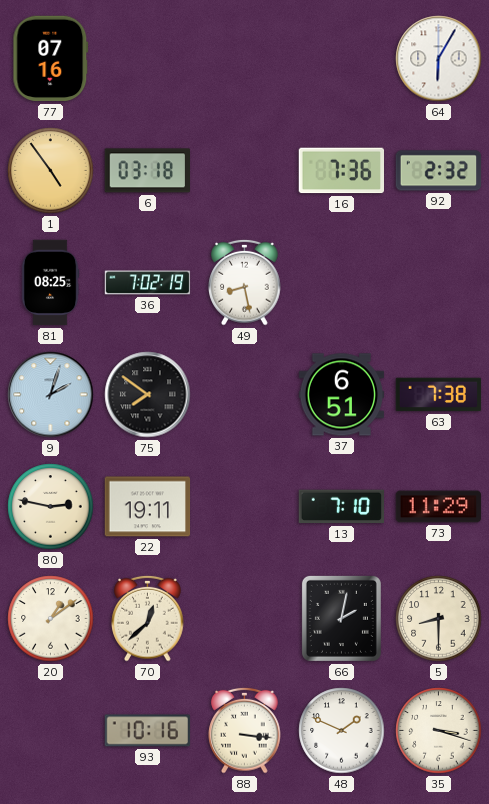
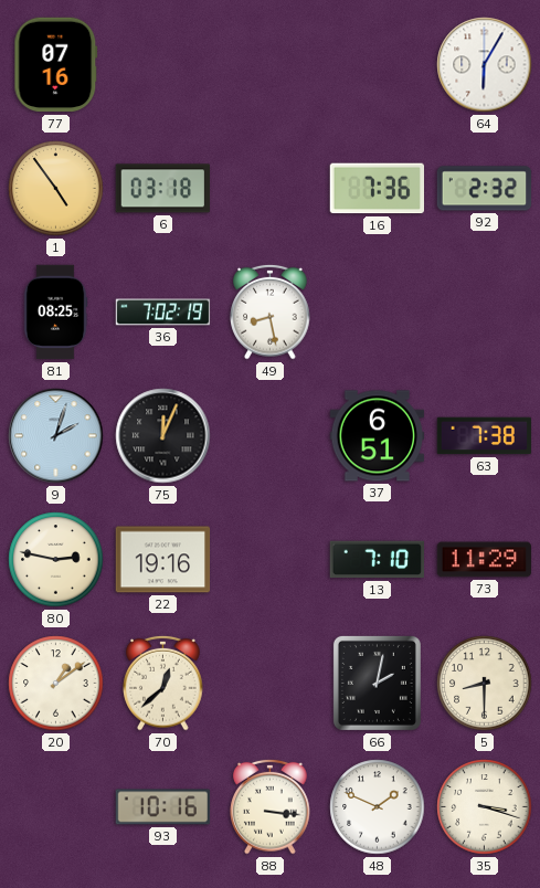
75: 7:51 -> 12:04 (163, 436)
22: 19:11 -> 19:16 (163, 560)
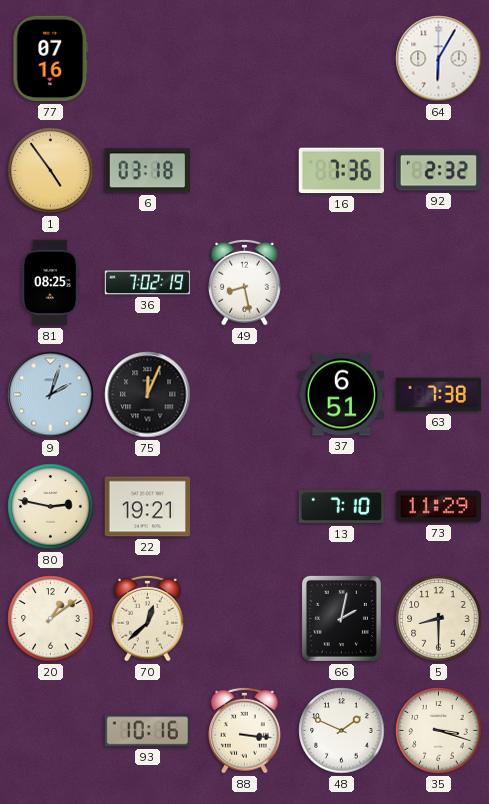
22: 19:16 -> 19:21 (148, 507)
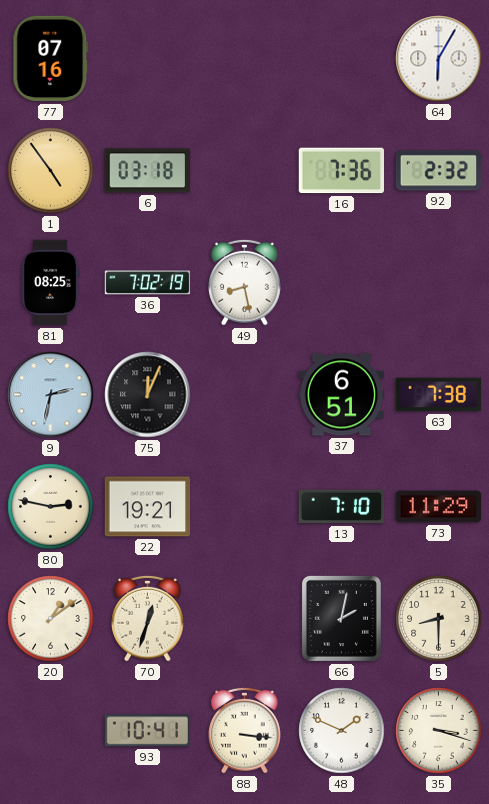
9: 2:03 -> 2:32 (51, 395)
70: 12:38 -> 12:33 (148, 618)
93: 10:16 -> 10:41 (148, 731)
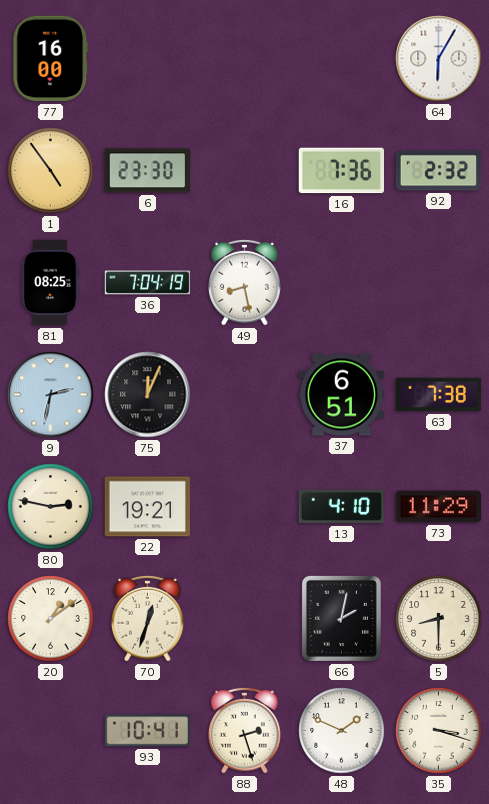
77: 07:16 -> 16:00 (51, 59)
6: 03:18 -> 23:30 (147, 171)
36: 7:02 -> 7:04 (148, 283)
13: 7:10 -> 4:10 (341, 507)
88: 3:16 -> 2:27 (245, 730)
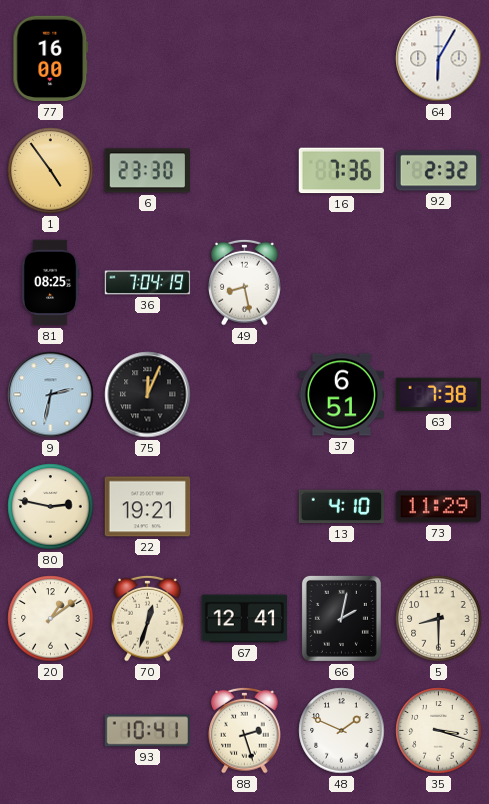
67: none -> 12:41 (245, 619)
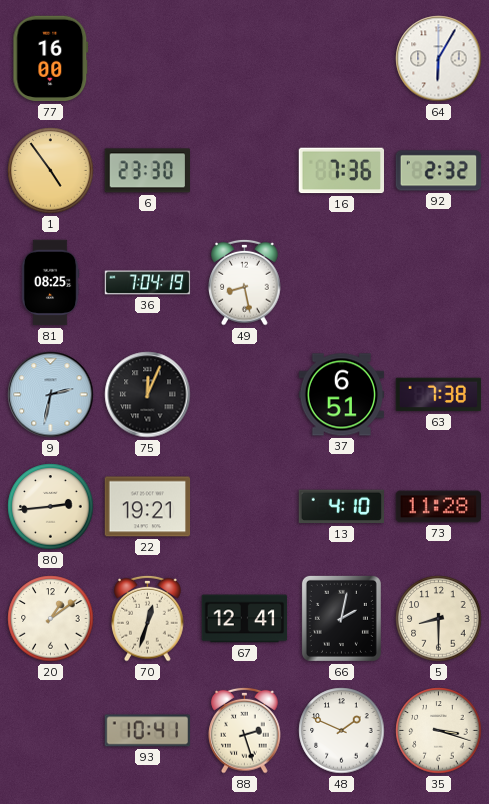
80: 2:47 -> 2:44 (51, 507)
73: 11:29 -> 11:28 (439, 507)
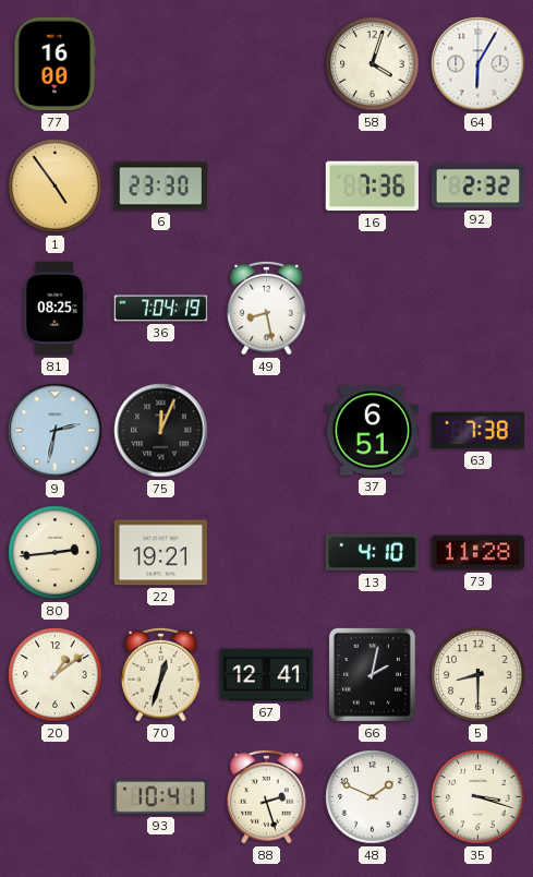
58: none -> 4:03 (373, 64)
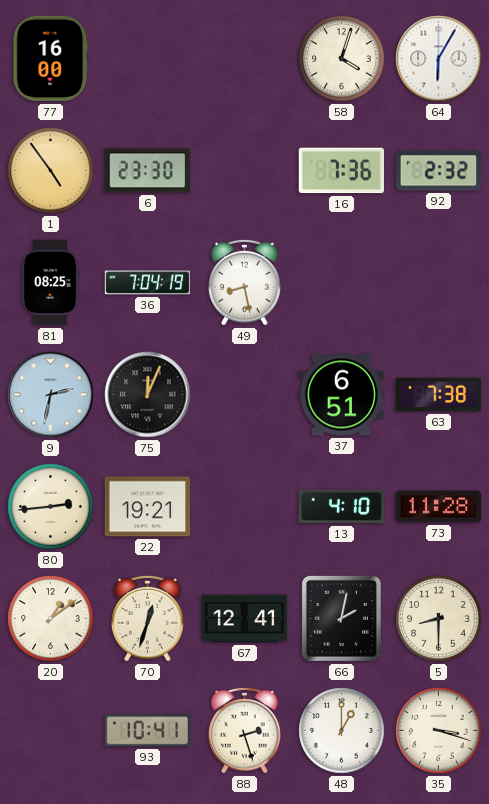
48: 1:49 -> 1:00 (342, 731)
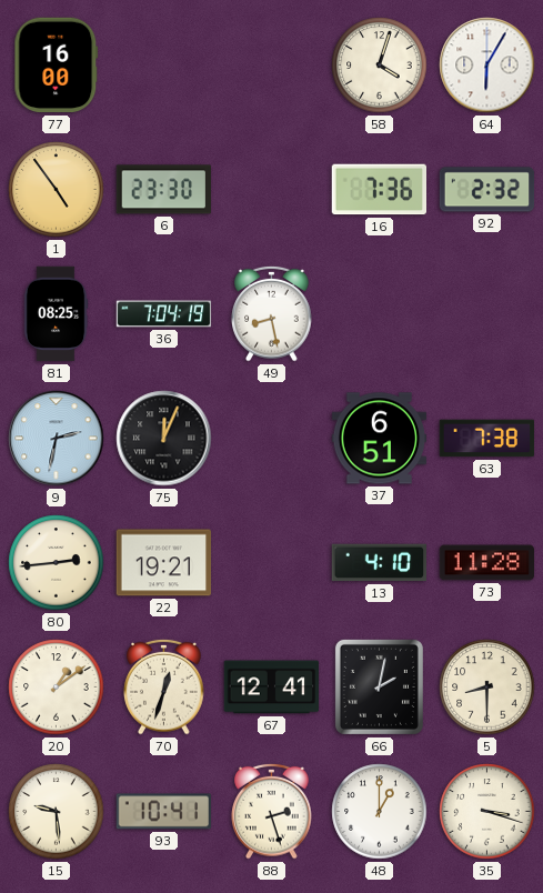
15: none -> 9:29 (57, 812)
